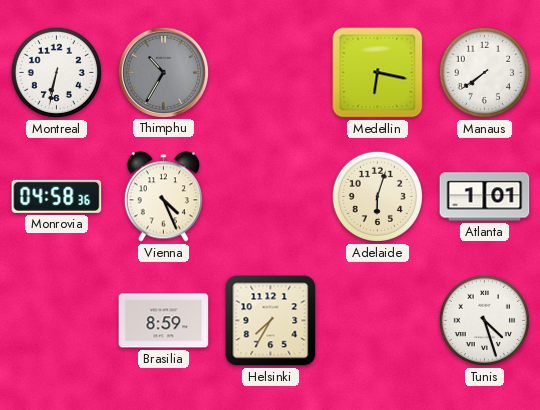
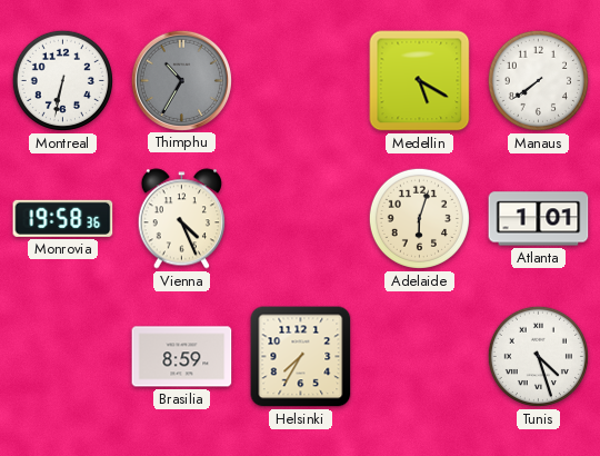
Medellin: 6:17 -> 5:20 (420, 81)
Monrovia: 04:58 -> 19:58 (63, 218)
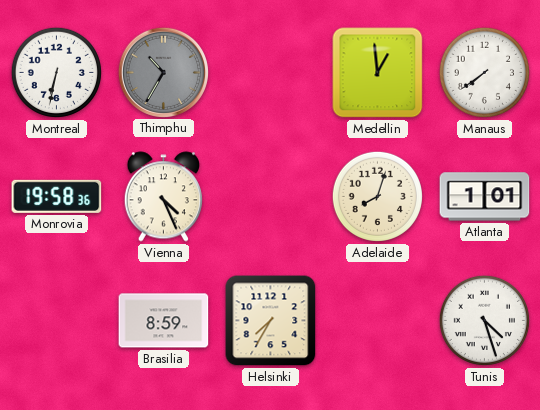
Medellin: 5:20 -> 12:59 (378, 73)
Adelaide: 6:03 -> 8:03 (377, 196)
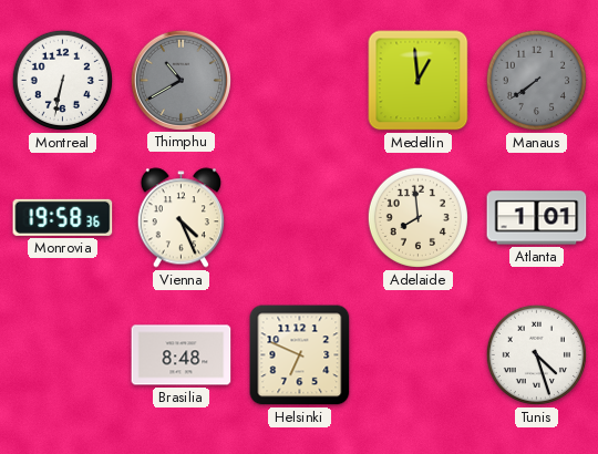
Thimphu: 10:35 -> 10:40 (181, 80)
Manaus dial: white -> grey (536, 80)
Adelaide: 8:03 -> 7:59 (417, 217)
Brasilia: 8:59 -> 8:48 (182, 355)
Helsinki: 7:35 -> 6:49 (300, 355)
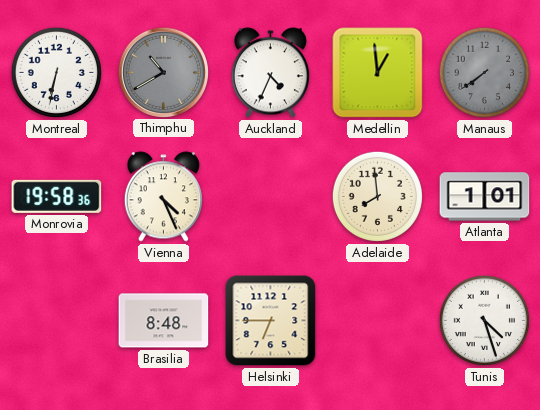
Auckland: none -> 4:34 (270, 73)
Helsinki: 6:49 -> 6:45 (271, 321)
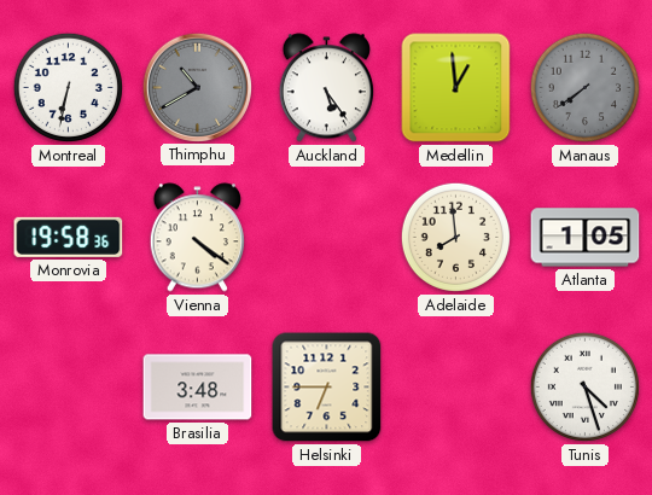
Auckland: 4:34 -> 5:24 (326, 88)
Vienna: 4:26 -> 4:21 (197, 238)
Atlanta: 1:01 -> 1:05 (586, 238)
Brasilia: 8:48 -> 3:48 (198, 388)
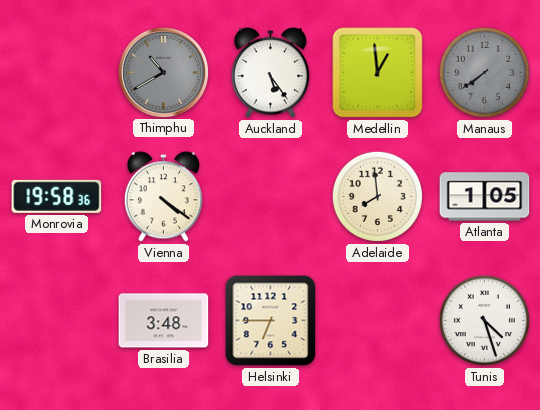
Montreal: 6:32 -> none (68, 87)
